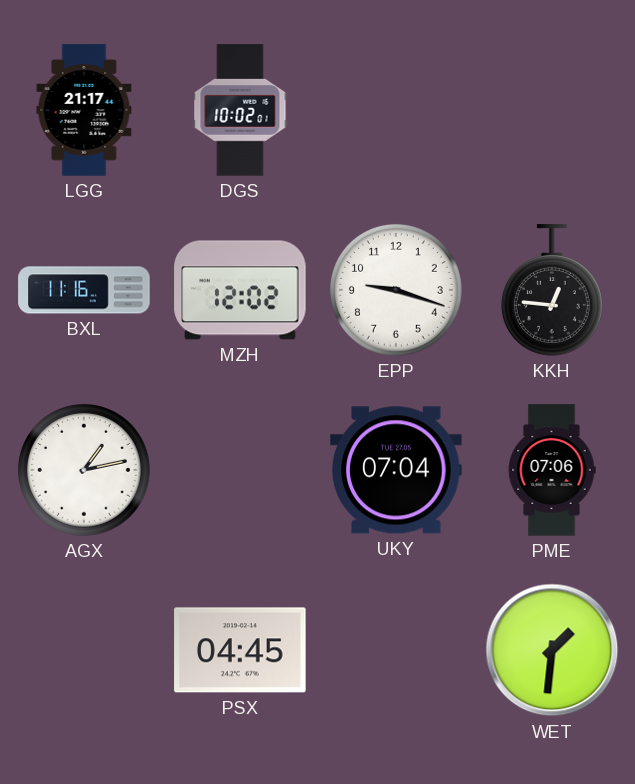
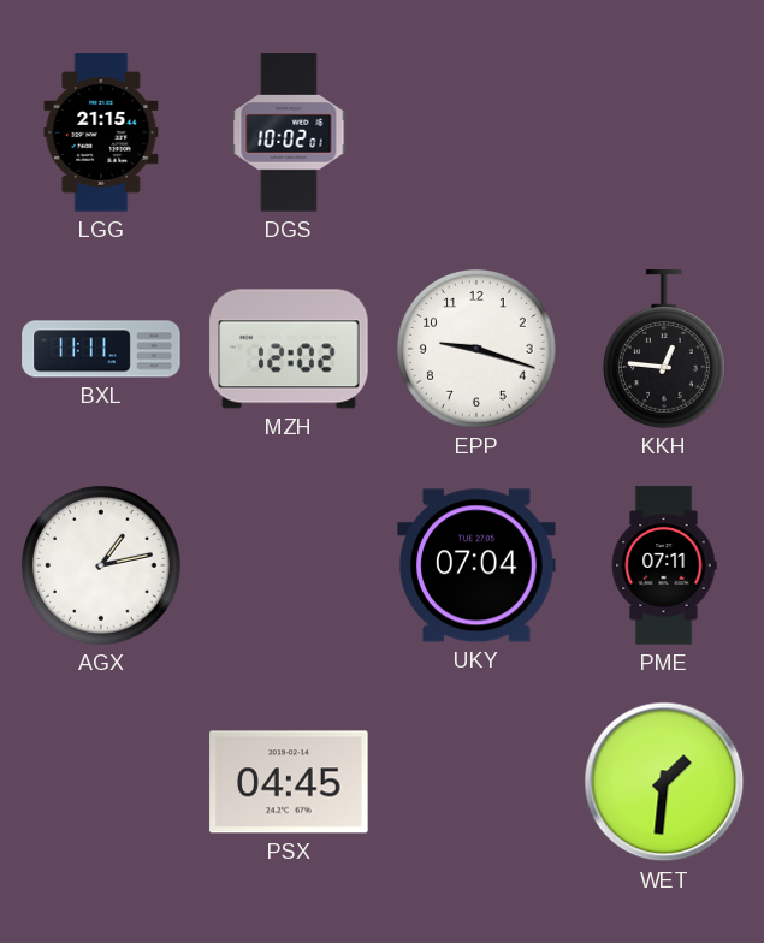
LGG: 21:17 -> 21:15 (101, 132)
BXL: 11:16 -> 11:11 (101, 349)
PME: 07:06 -> 07:11 (664, 565)
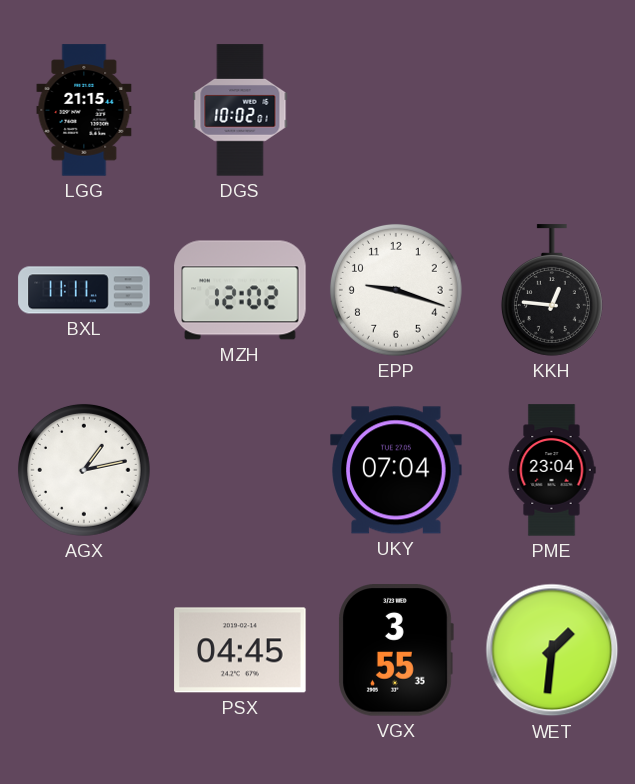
PME: 07:11 -> 23:04 (552, 470)
VGX: none -> 3:55 (396, 650)
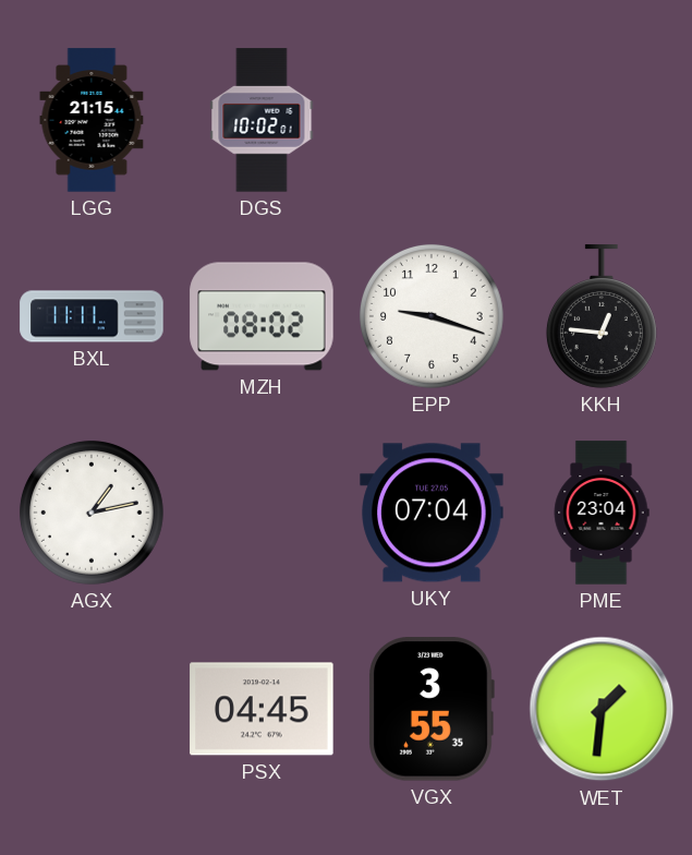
MZH: 12:02 -> 08:02 (262, 316)
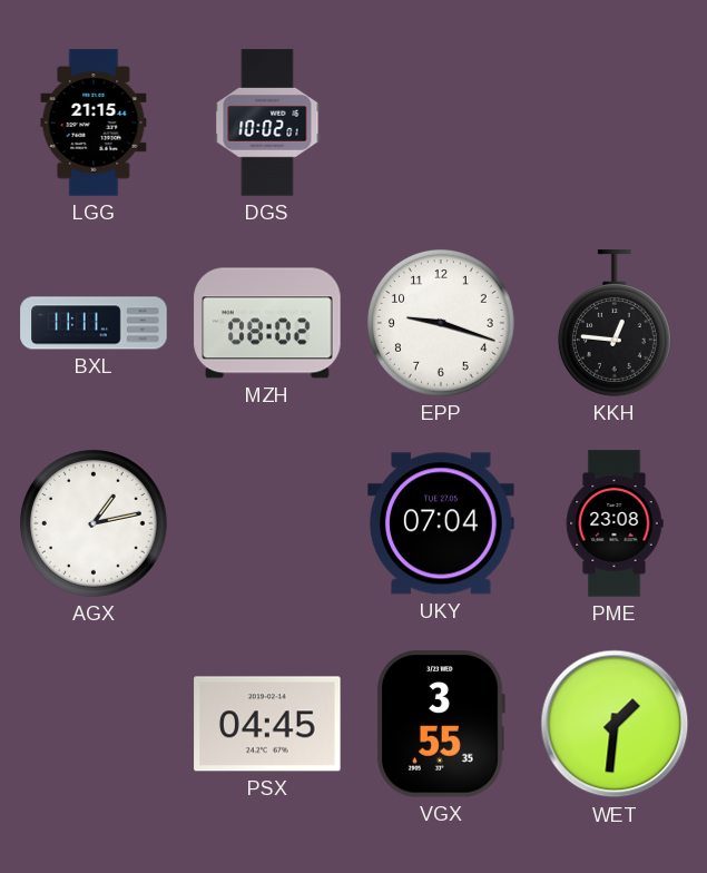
PME: 23:04 -> 23:08 (615, 523)
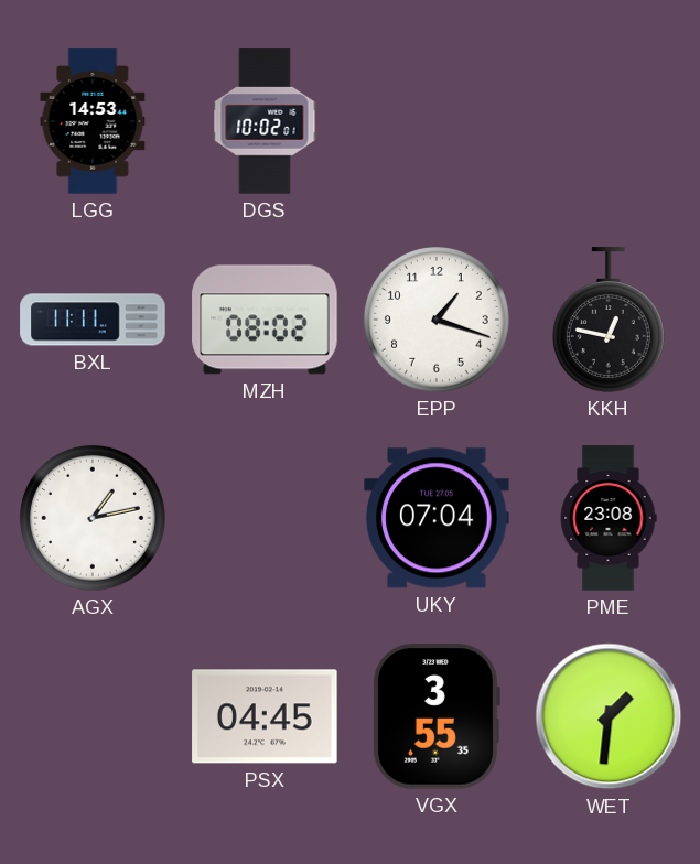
LGG: 21:15 -> 14:53 (93, 121)
EPP: 9:18 -> 1:18 (437, 320)
KKH: 12:46 -> 12:47 (609, 320)
